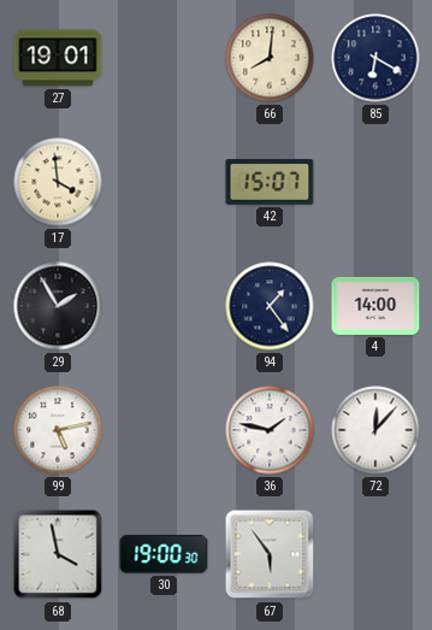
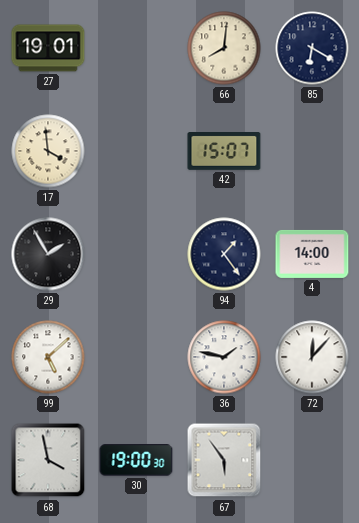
99: 5:13 -> 5:08 (48, 357)
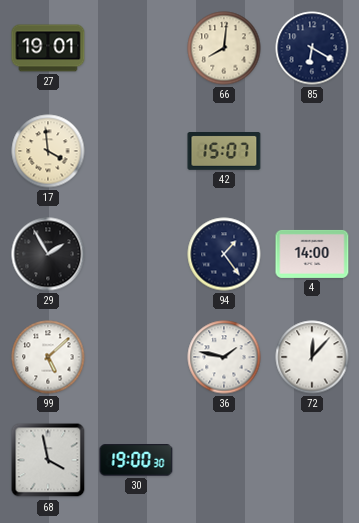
67: 5:54 -> none (224, 460)
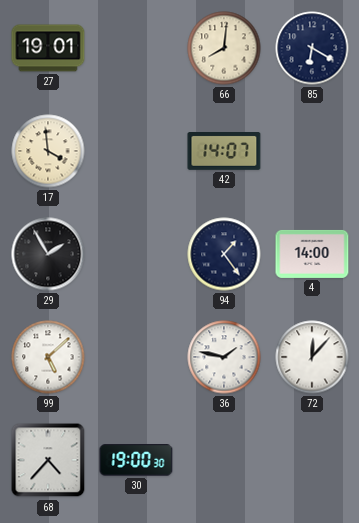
42: 15:07 -> 14:07 (224, 152)
68: 3:58 -> 4:37 (48, 460)
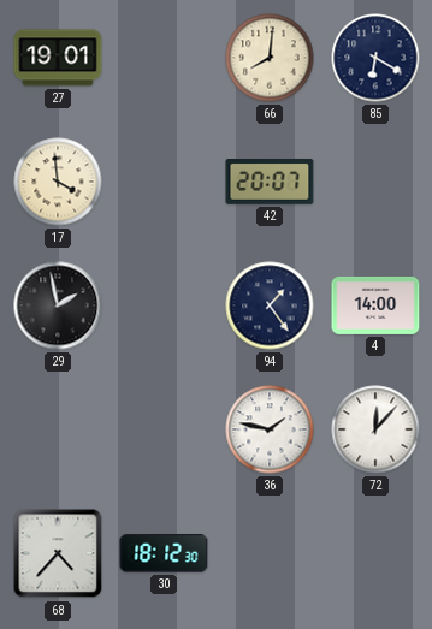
42: 14:07 -> 20:07 (270, 183)
29: 1:55 -> 1:58 (58, 305)
99: 5:08 -> none (48, 357)
30: 19:00 -> 18:12 (164, 553)
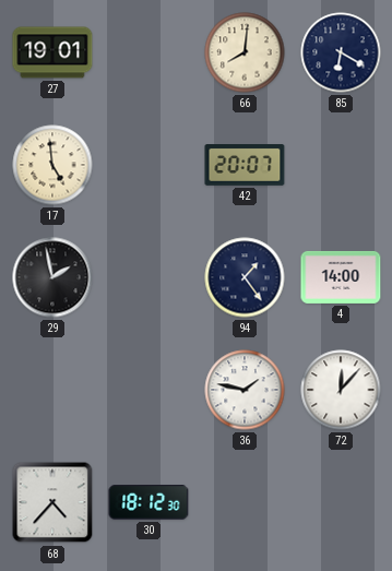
17: 3:59 -> 4:59 (52, 165)
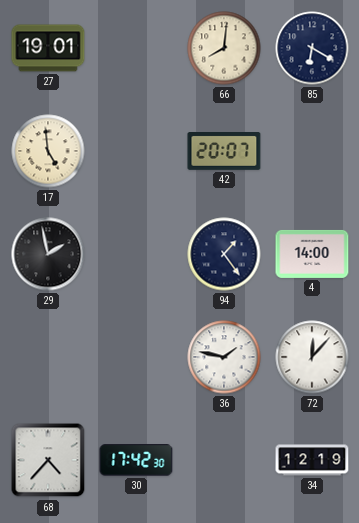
30: 18:12 -> 17:42 (136, 460)
34: none -> 12:19 (312, 460)
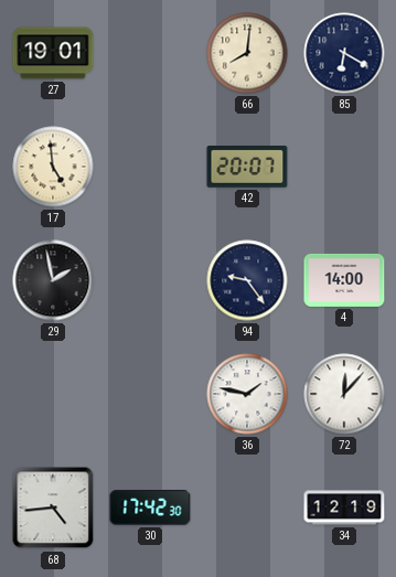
94: 1:24 -> 9:24 (247, 280)
68: 4:37 -> 4:44 (53, 507)
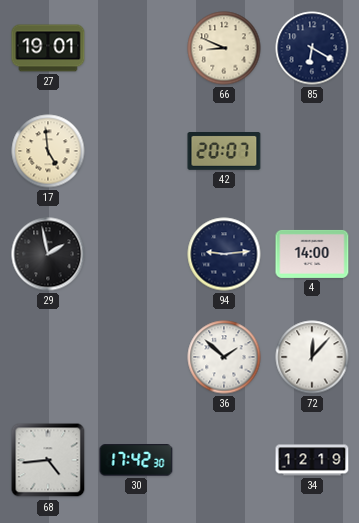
66: 8:01 -> 8:49 (224, 48)
94: 9:24 -> 9:14 (224, 254)
36: 1:47 -> 1:52 (224, 357)
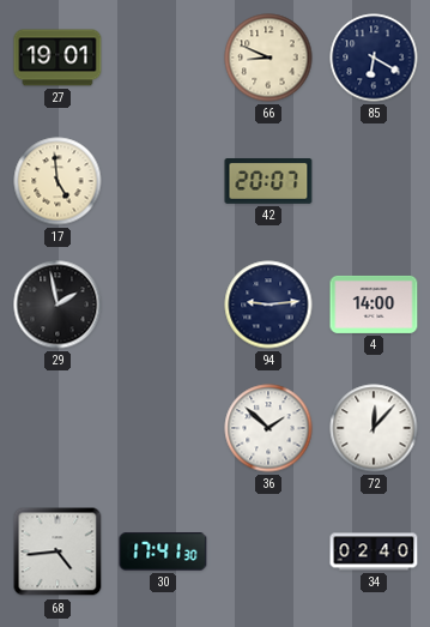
30: 17:42 -> 17:41 (163, 551)
34: 12:19 -> 02:40 (374, 551)
